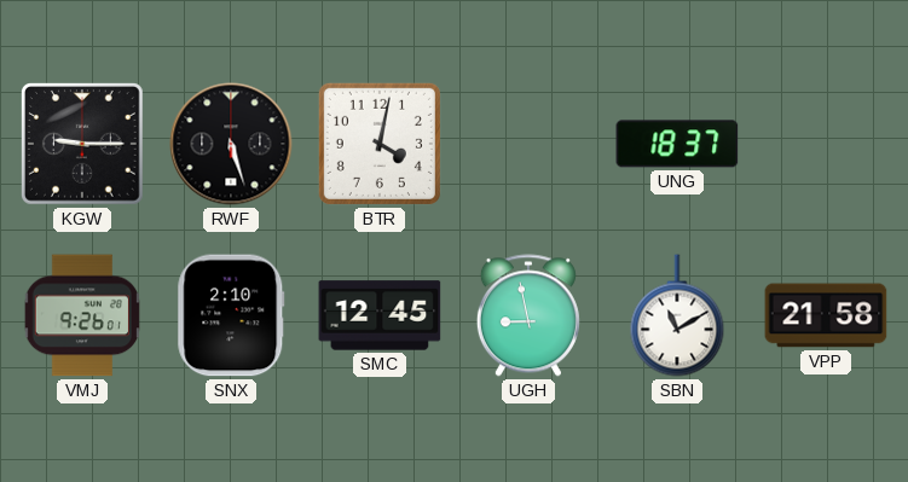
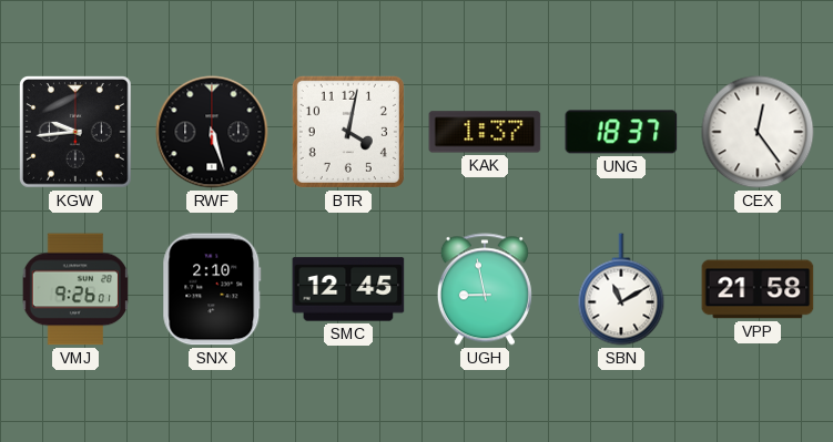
KGW: 9:15 -> 9:44 (77, 133)
KAK: none -> 1:37 (485, 132)
CEX: none -> 12:24 (758, 132)
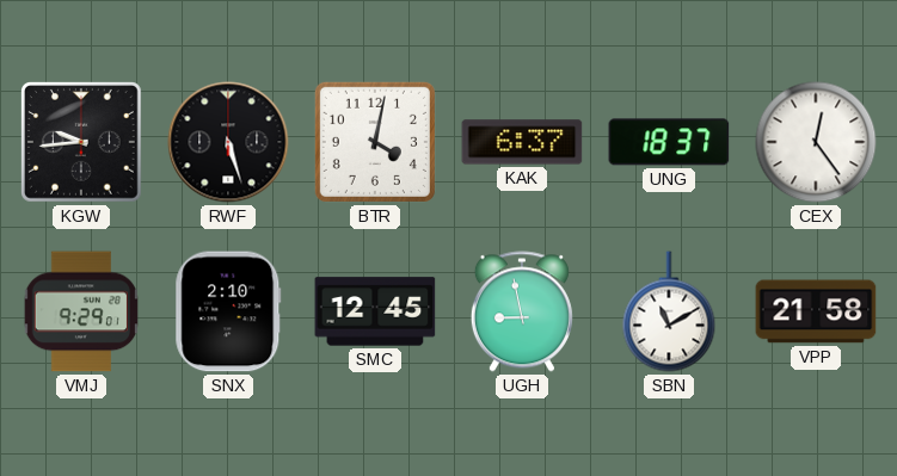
KAK: 1:37 -> 6:37 (522, 142)
VMJ: 9:26 -> 9:29 (80, 311)
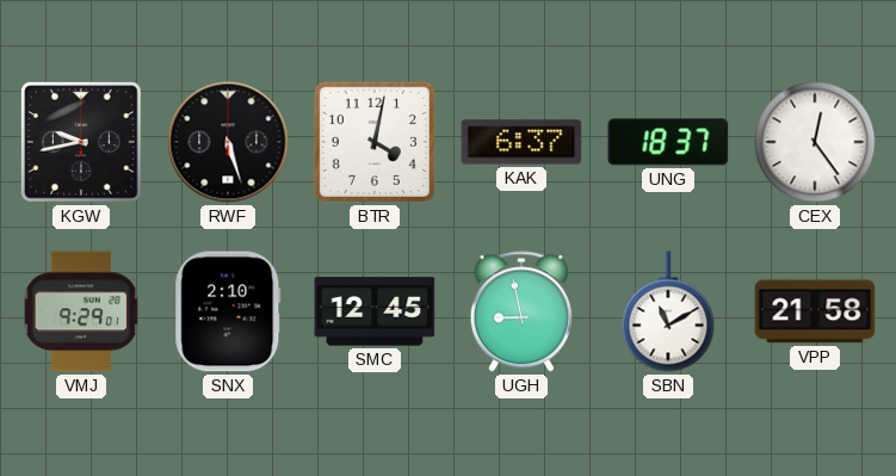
KGW: 9:44 -> 9:43 (82, 143)
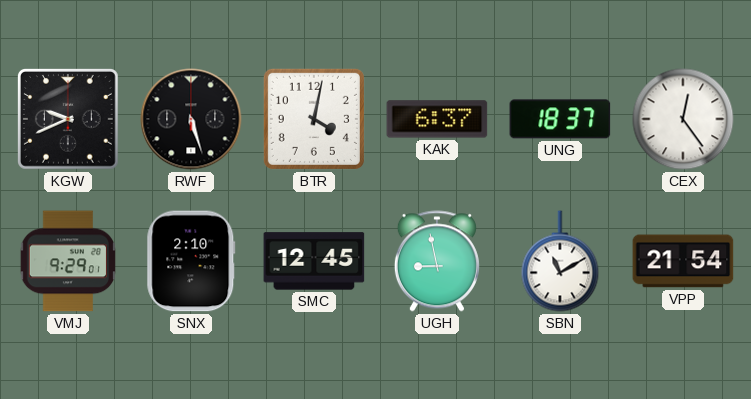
KGW: 9:43 -> 9:41 (69, 120)
VPP: 21:58 -> 21:54 (683, 261)
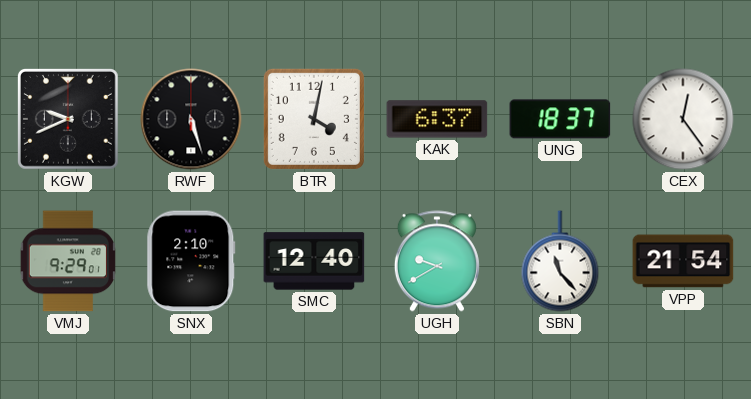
SMC: 12:45 -> 12:40 (314, 261)
UGH: 8:58 -> 9:40 (437, 261)
SBN: 11:10 -> 11:23 (560, 261)
